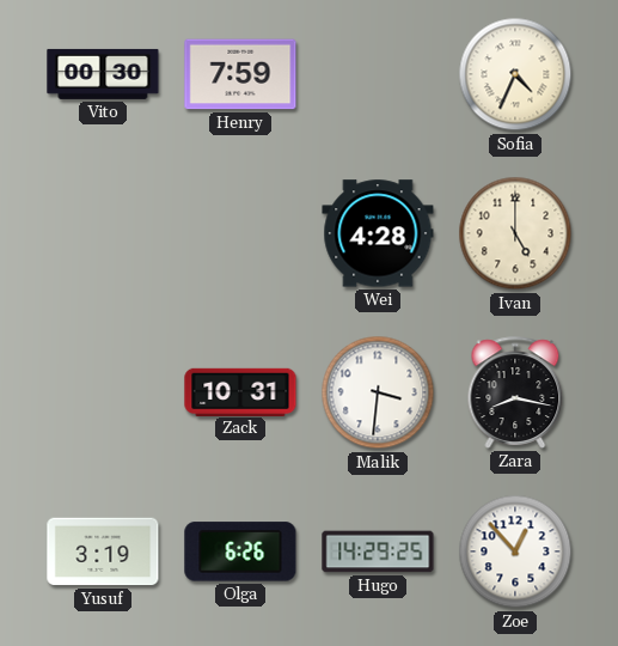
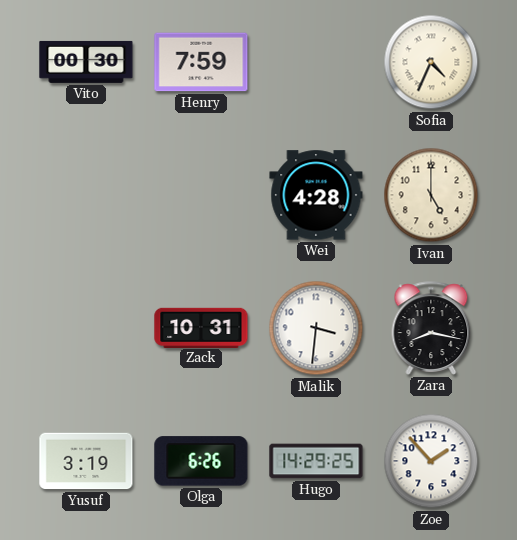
Zoe: 12:53 -> 1:53 (431, 461)
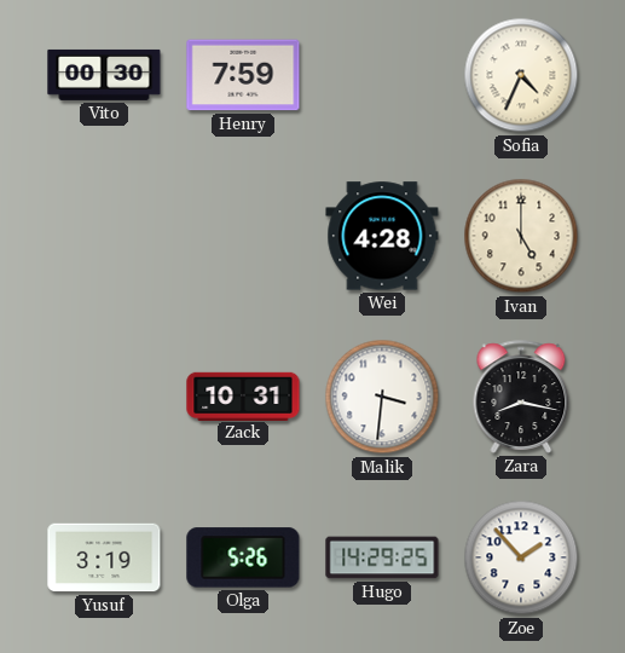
Olga: 6:26 -> 5:26 (243, 557)
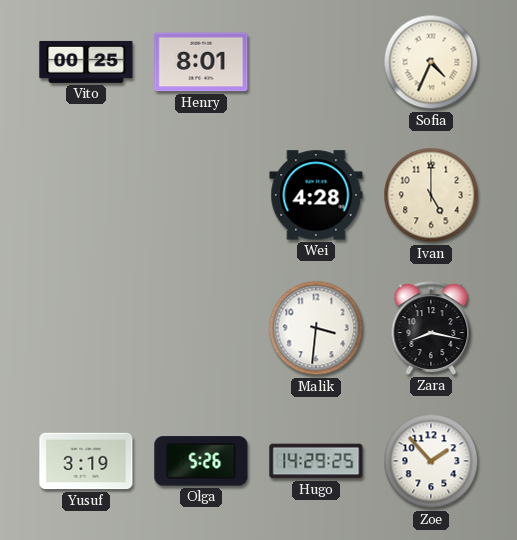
Vito: 00:30 -> 00:25 (86, 62)
Henry: 7:59 -> 8:01 (201, 62)
Zack: 10:31 -> none (243, 395)
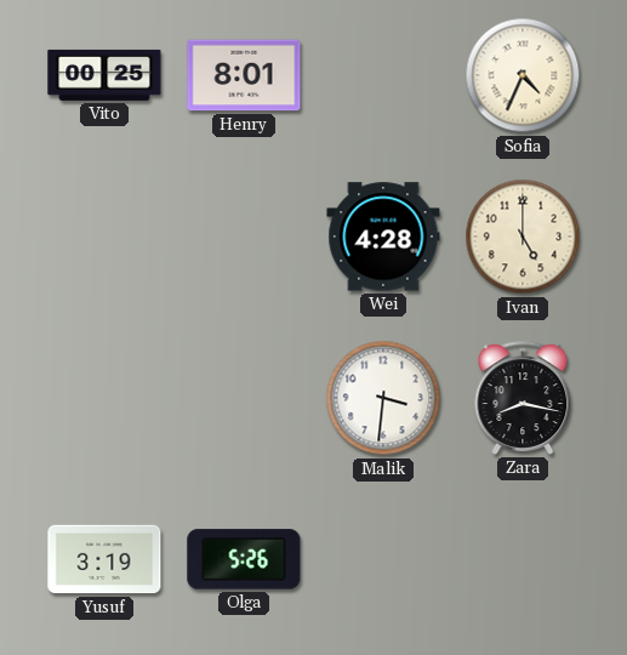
Hugo: 14:29 -> none (316, 461)
Zoe: 1:53 -> none (431, 461)
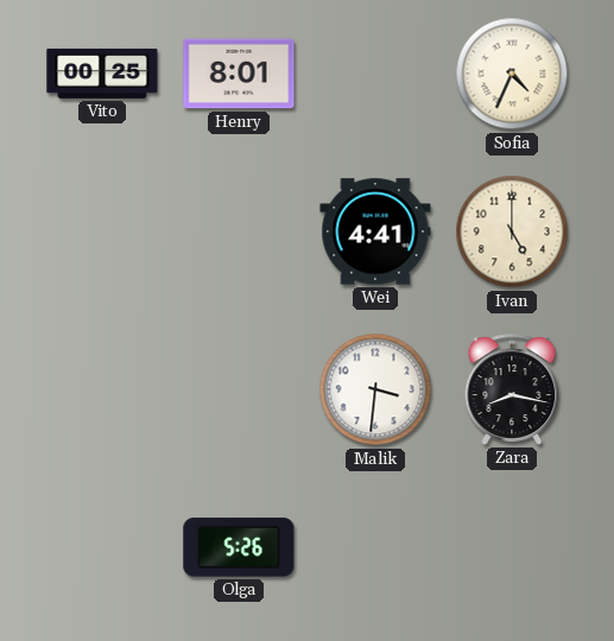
Wei: 4:28 -> 4:41 (375, 231)
Yusuf: 3:19 -> none (104, 559)
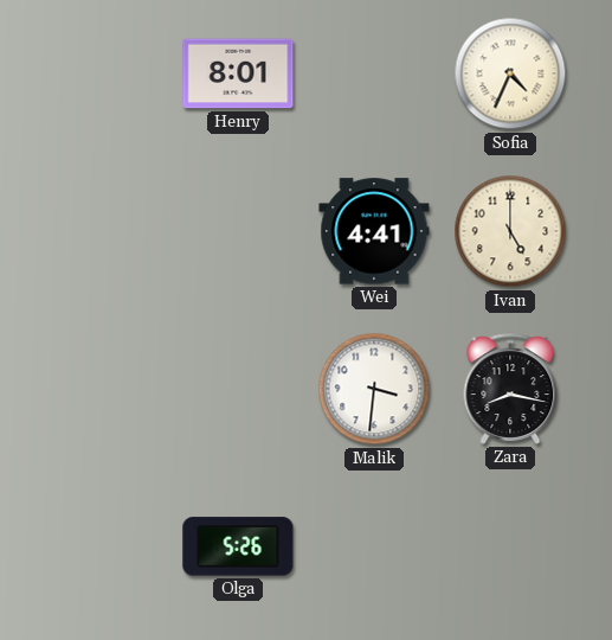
Vito: 00:25 -> none (102, 74)
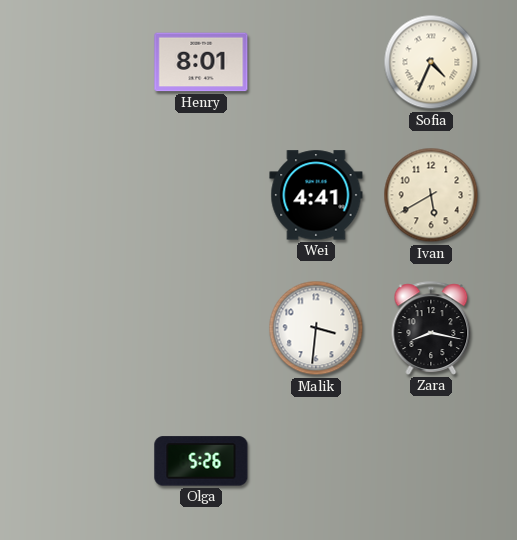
Ivan: 5:00 -> 5:40 (431, 195)
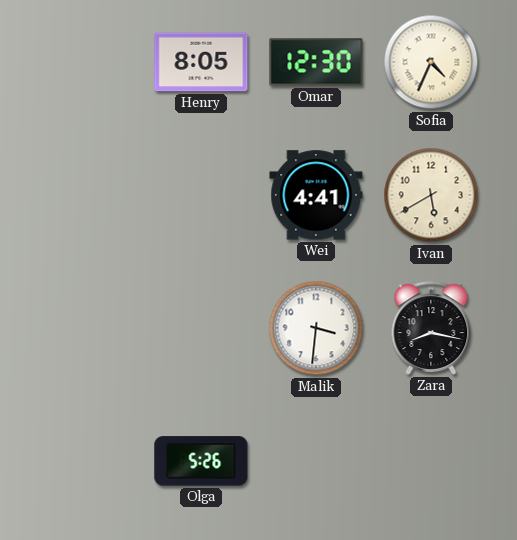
Henry: 8:01 -> 8:05 (201, 62)
Omar: none -> 12:30 (316, 62)
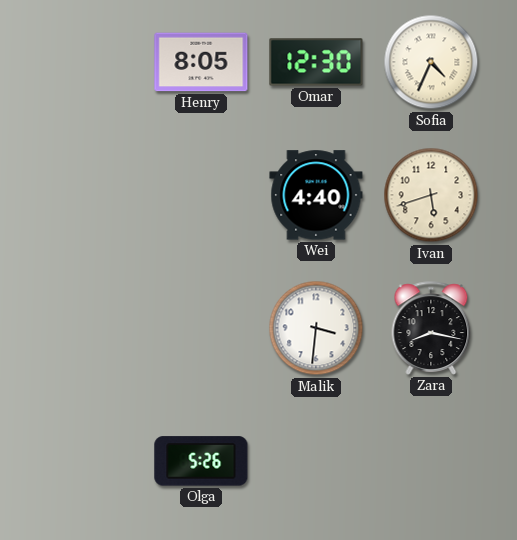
Wei: 4:41 -> 4:40 (316, 195)
Ivan: 5:40 -> 5:42 (431, 195)
